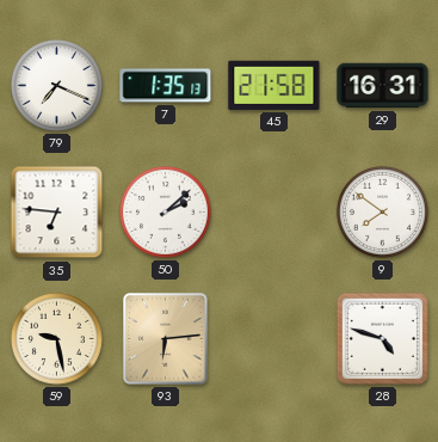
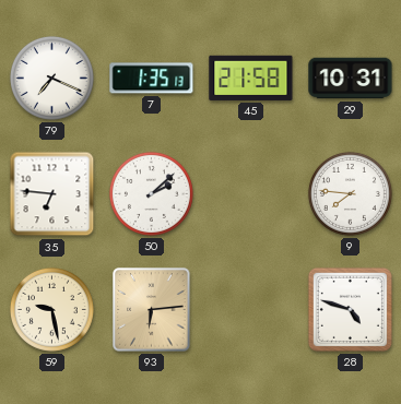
29: 16:31 -> 10:31 (351, 79)
9: 7:51 -> 7:46 (350, 193)
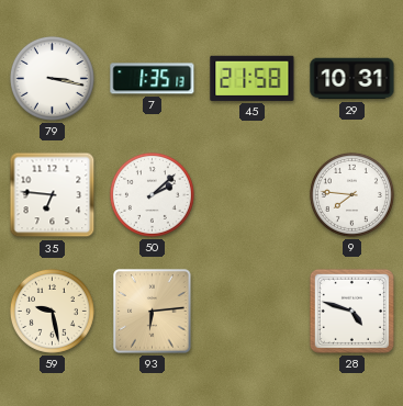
79: 7:19 -> 3:17 (52, 78)
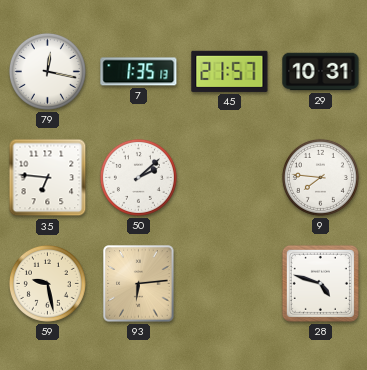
79: 3:17 -> 12:17 (47, 71)
45: 21:58 -> 21:57 (230, 71)
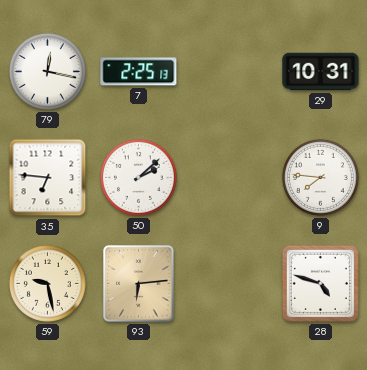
7: 1:35 -> 2:25 (139, 72)
45: 21:57 -> none (230, 71)
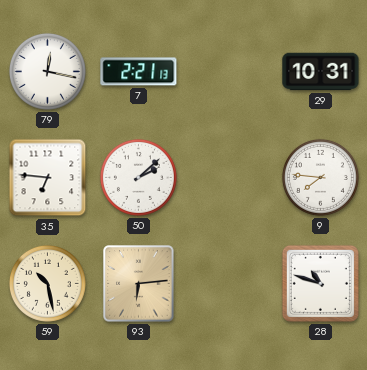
7: 2:25 -> 2:21 (139, 72)
59: 9:28 -> 10:28 (47, 283)
28: 4:48 -> 10:48 (320, 283)
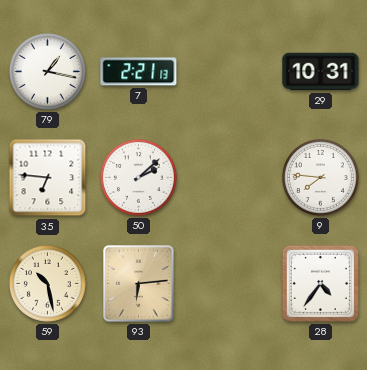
79: 12:17 -> 1:17 (47, 71)
28: 10:48 -> 4:36 (320, 283)
